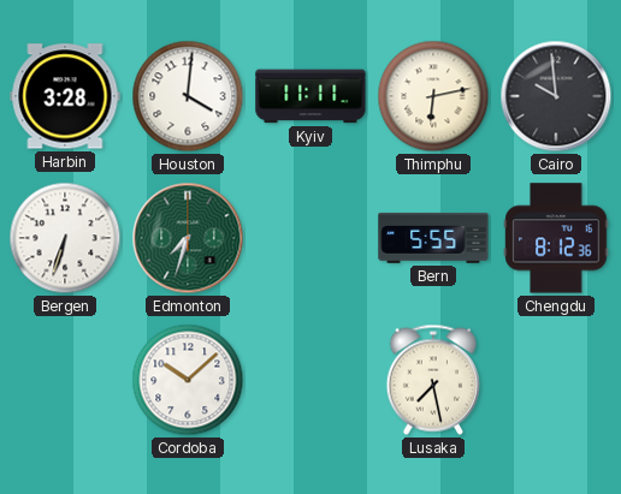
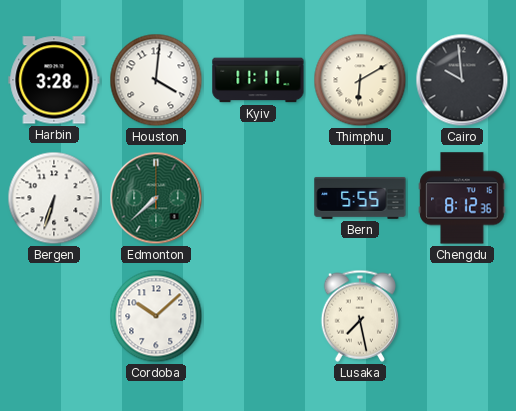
Thimphu: 6:13 -> 6:10 (360, 80)
Edmonton: 7:33 -> 7:38 (156, 198)
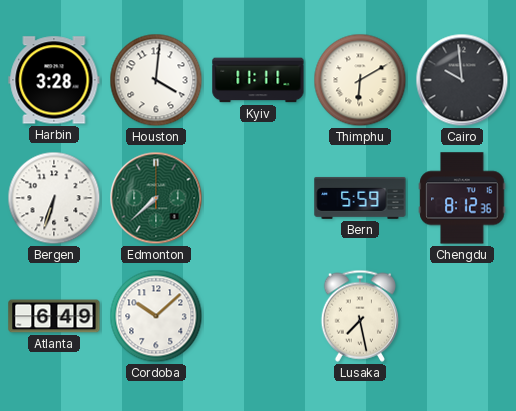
Bern: 5:55 -> 5:59 (360, 198)
Atlanta: none -> 6:49 (54, 316)
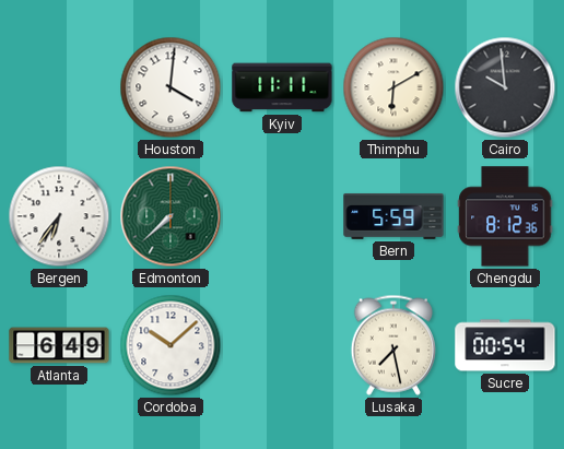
Harbin: 3:28 -> none (54, 80)
Bergen: 6:33 -> 6:36 (59, 216)
Sucre: none -> 00:54 (505, 345)
